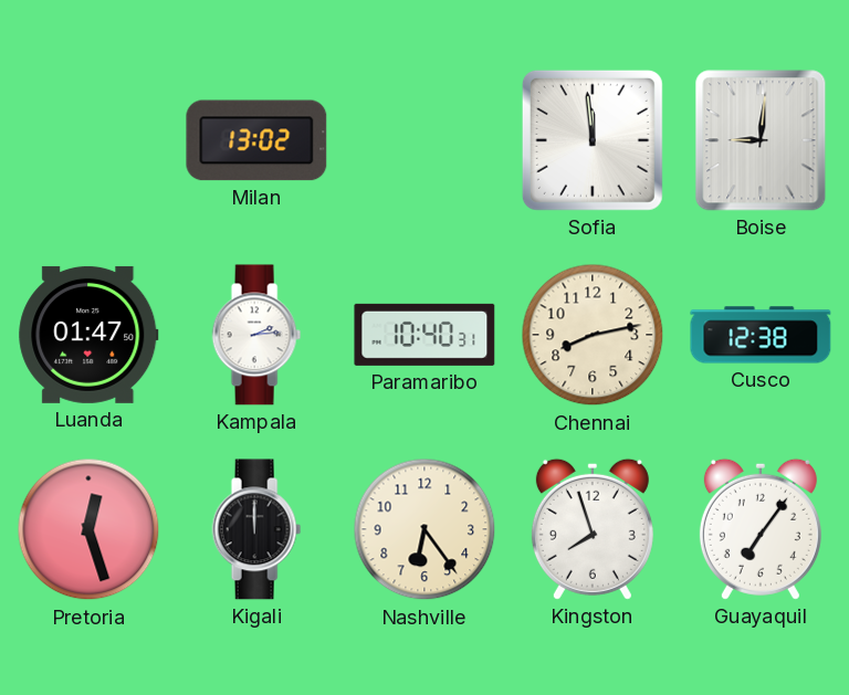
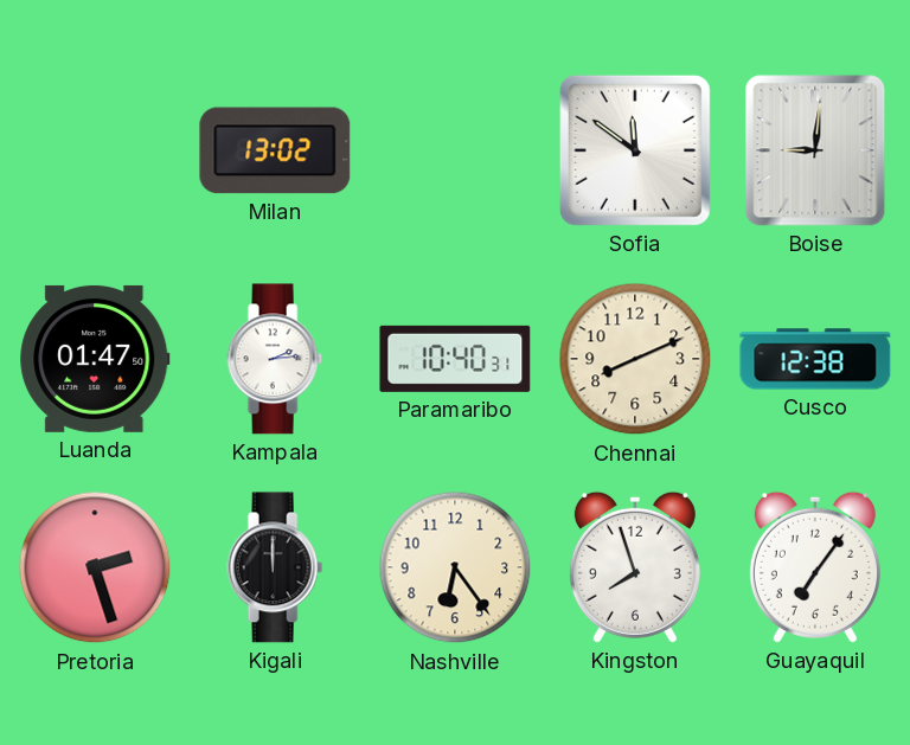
Sofia: 11:59 -> 11:51 (635, 150)
Chennai: 8:13 -> 8:11 (635, 359)
Pretoria: 12:27 -> 2:27 (95, 567)
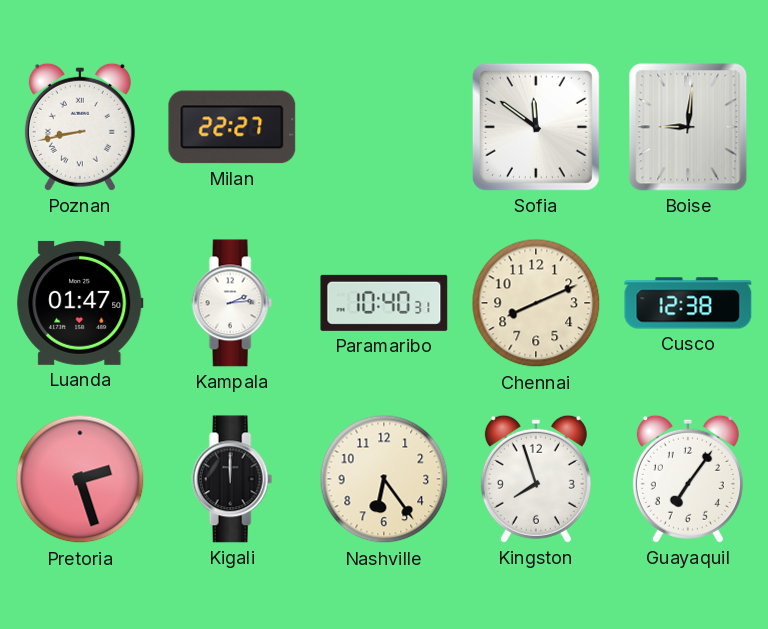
Poznan: none -> 8:43 (80, 127)
Milan: 13:02 -> 22:27 (232, 127)
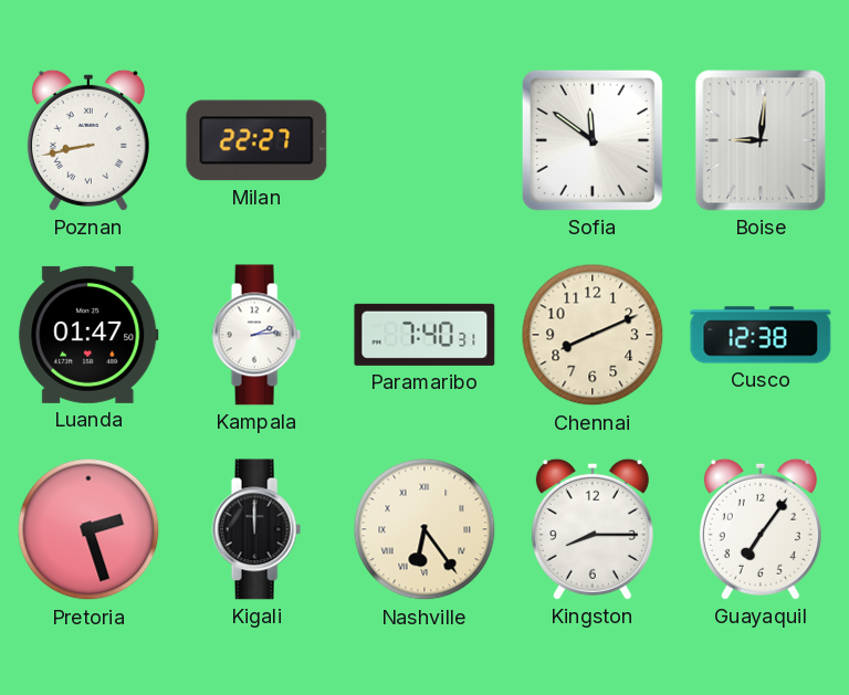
Paramaribo: 10:40 -> 7:40 (424, 335)
Nashville numerals: Arabic -> Roman (424, 529)
Kingston: 7:57 -> 8:15 (593, 529)
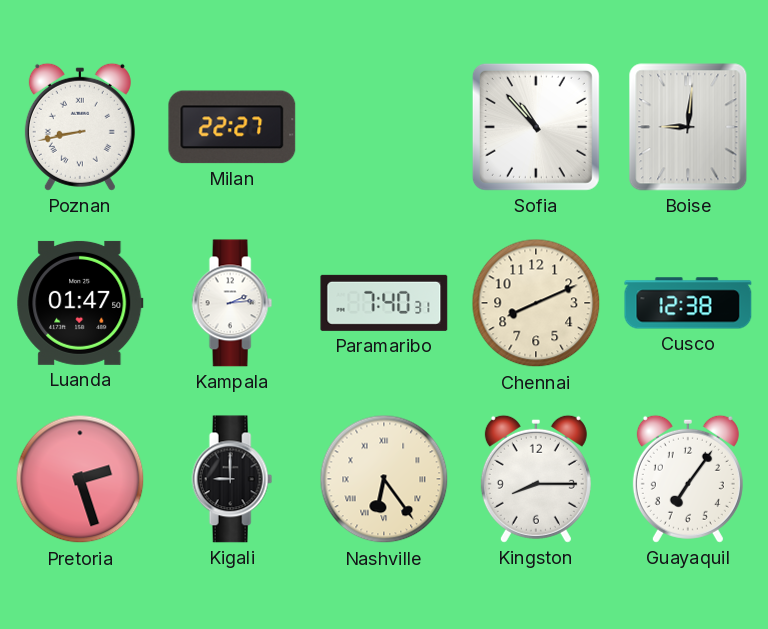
Sofia: 11:51 -> 10:53 (536, 127)
Kigali: 12:00 -> 9:00 (232, 479)
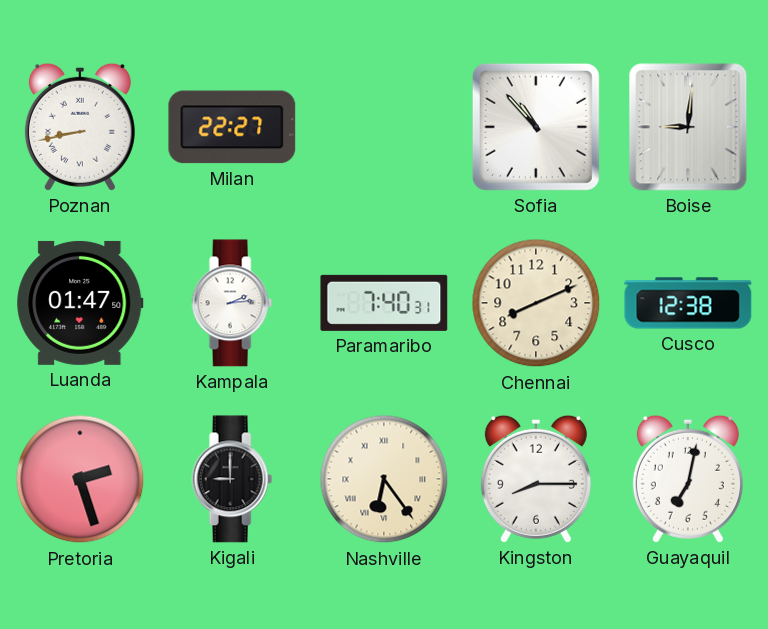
Guayaquil: 7:06 -> 7:02 (688, 479)
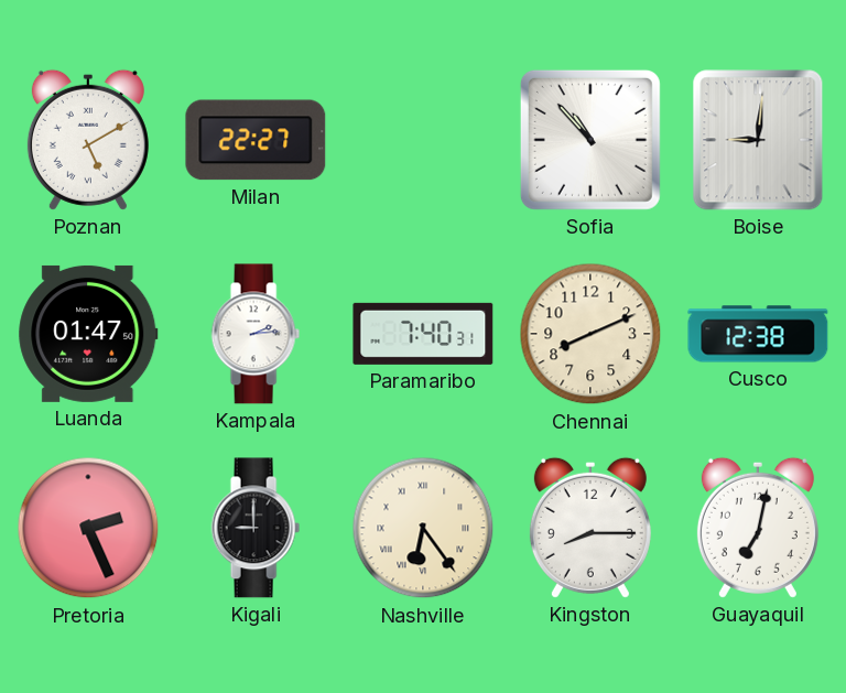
Poznan: 8:43 -> 5:10 (88, 140)
Pretoria: 2:27 -> 2:26 (88, 528)
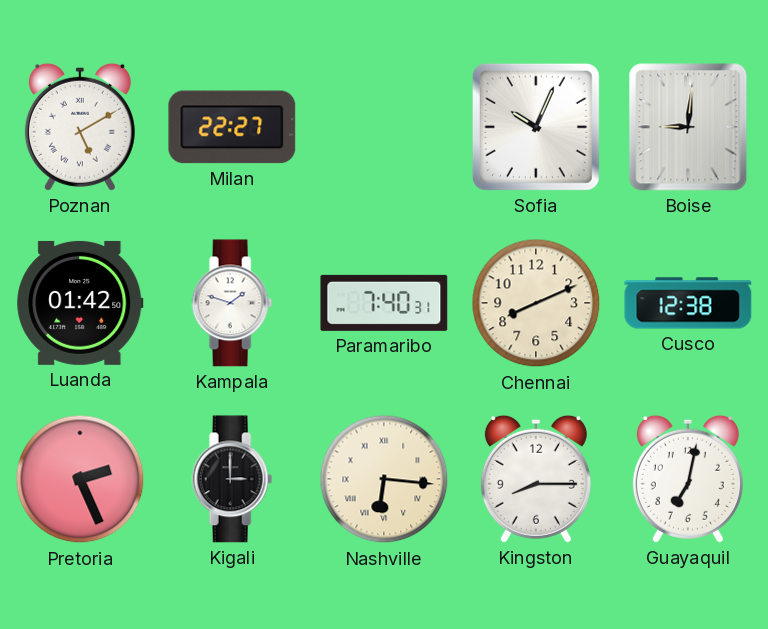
Sofia: 10:53 -> 10:04 (536, 127)
Luanda: 01:47 -> 01:42 (80, 303)
Kampala: 2:14 -> 1:48 (232, 303)
Kigali: 9:00 -> 3:00 (232, 479)
Nashville: 6:24 -> 6:16 (384, 479)
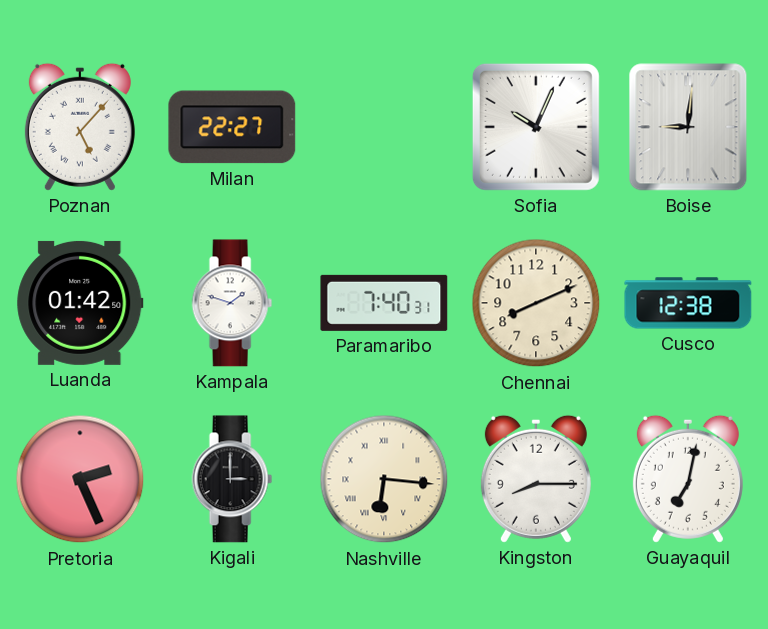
Poznan: 5:10 -> 5:07 (80, 127)
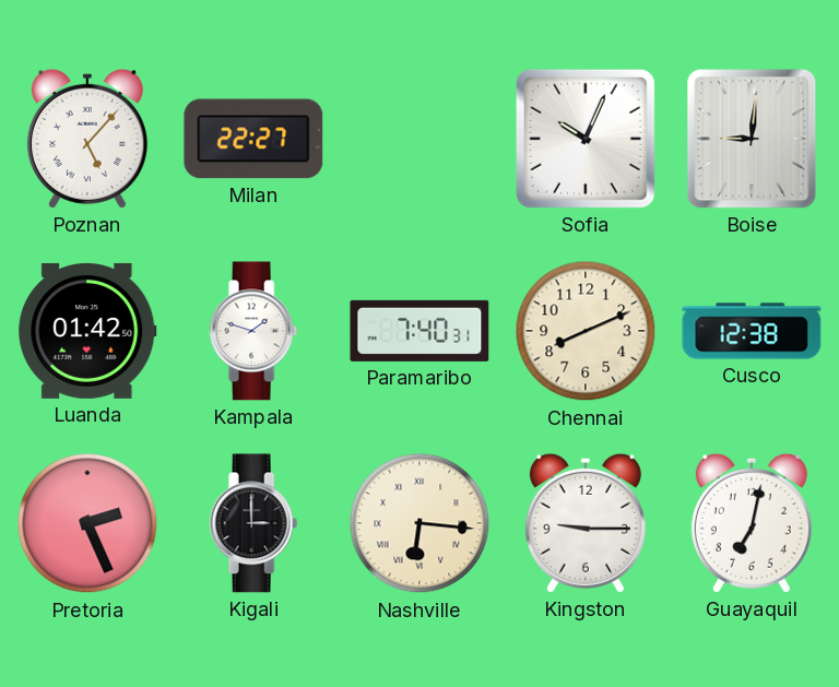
Kingston: 8:15 -> 9:15 (586, 523)
